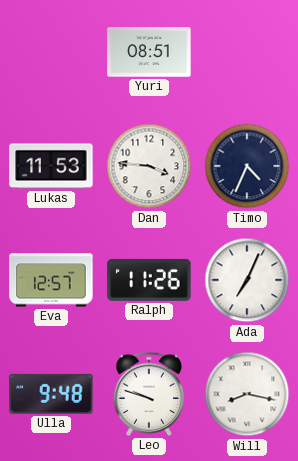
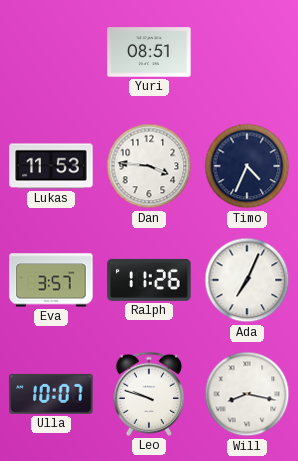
Eva: 12:57 -> 3:57 (51, 280)
Ulla: 9:48 -> 10:07 (51, 394)
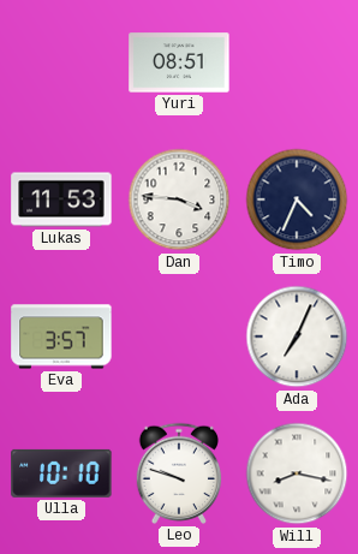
Ralph: 11:26 -> none (149, 280)
Ulla: 10:07 -> 10:10 (61, 473)
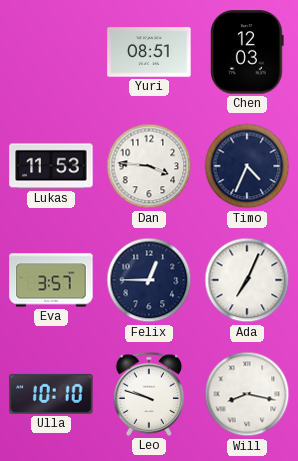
Chen: none -> 12:03 (247, 52)
Felix: none -> 12:45 (149, 280)
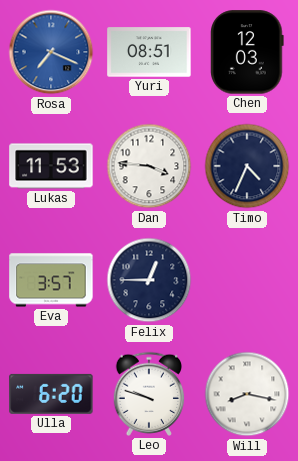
Rosa: none -> 7:19 (51, 52)
Ada: 7:04 -> none (247, 280)
Ulla: 10:10 -> 6:20 (51, 394)
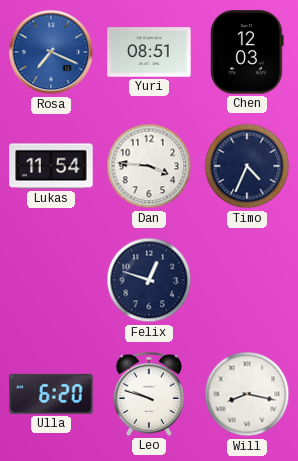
Lukas: 11:53 -> 11:54 (51, 166)
Eva: 3:57 -> none (51, 280)
Felix: 12:45 -> 12:48 (149, 280)
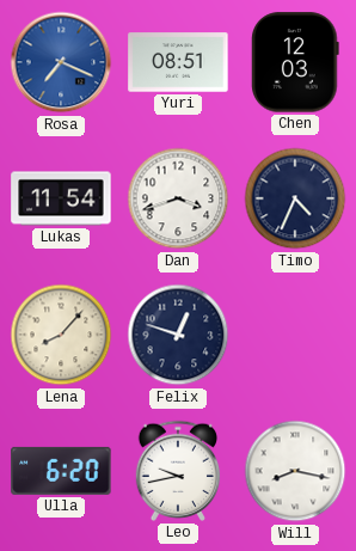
Dan: 3:46 -> 3:42 (178, 198)
Lena: none -> 8:07 (61, 335)
Leo: 9:48 -> 9:43 (178, 471)
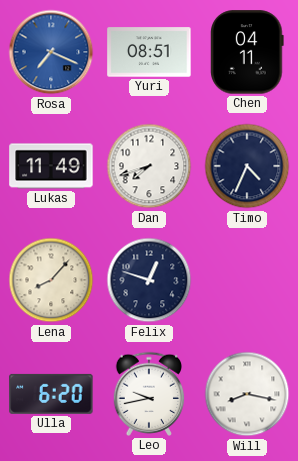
Chen: 12:03 -> 04:11 (247, 52)
Lukas: 11:54 -> 11:49 (51, 166)
Dan: 3:42 -> 7:42 (149, 166)
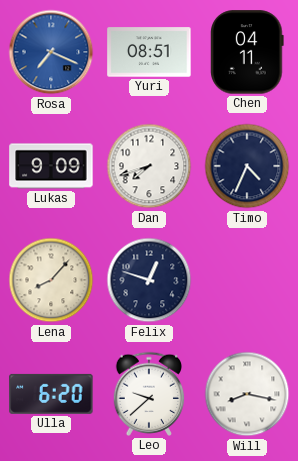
Lukas: 11:49 -> 9:09 (51, 166)
Leo: 9:43 -> 9:38 (149, 394)
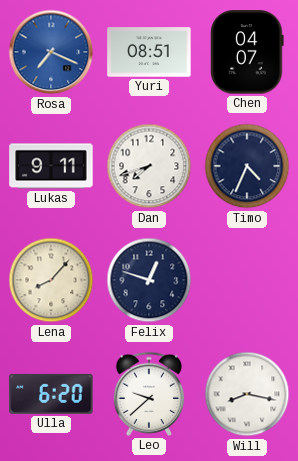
Chen: 04:11 -> 04:07 (247, 52)
Lukas: 9:09 -> 9:11 (51, 166)
